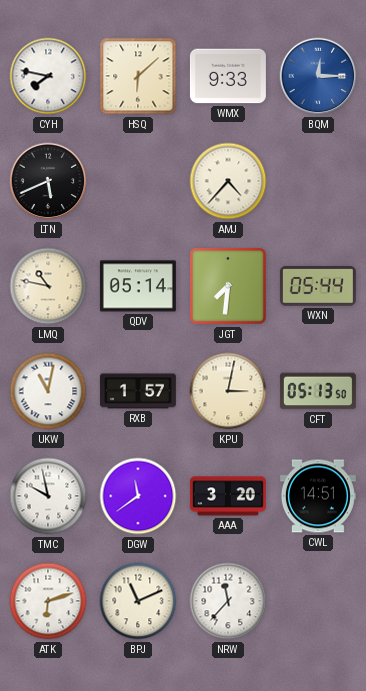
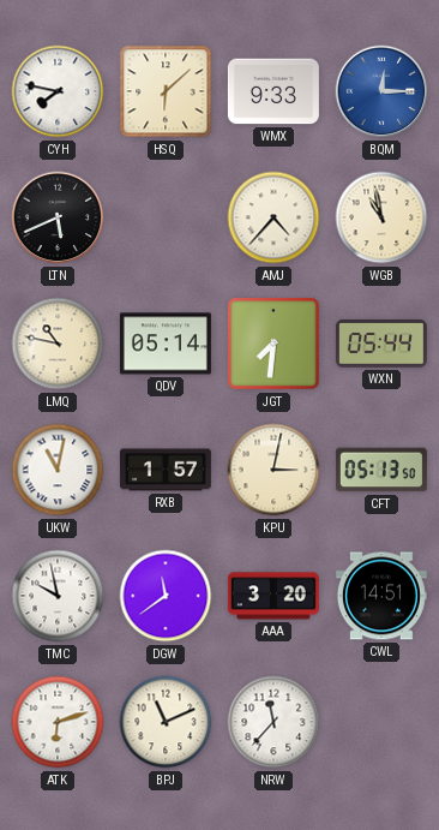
WGB: none -> 10:58 (381, 217)
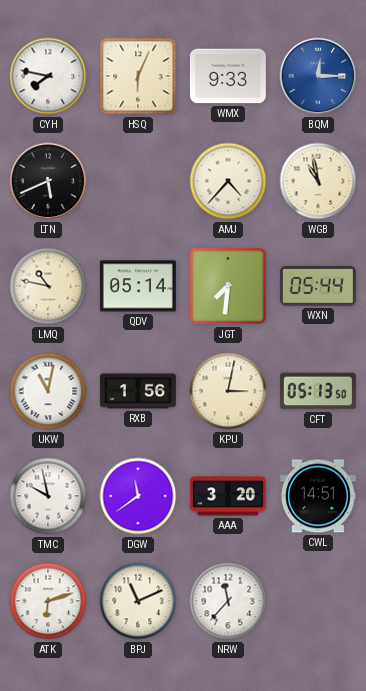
HSQ: 6:08 -> 6:04 (138, 76)
RXB: 1:57 -> 1:56 (138, 391)
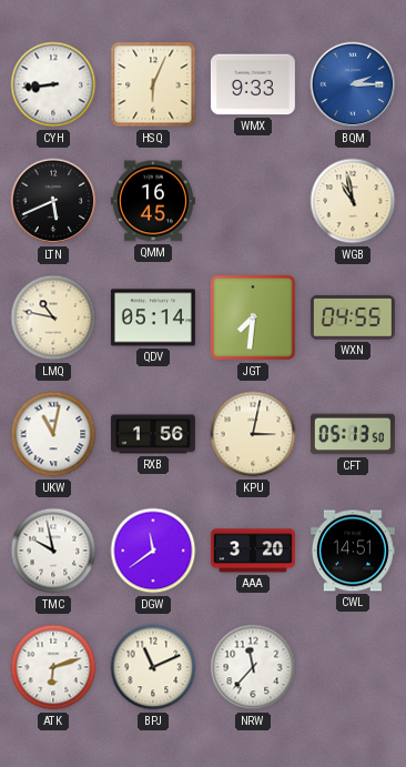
CYH: 7:47 -> 8:44 (53, 84)
BQM: 12:15 -> 2:15 (353, 84)
QMM: none -> 16:45 (153, 201)
AMJ: 4:37 -> none (228, 181)
WXN: 05:44 -> 04:55 (353, 317)
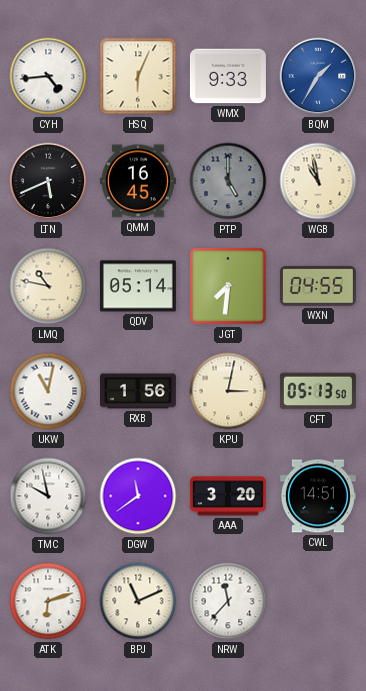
CYH: 8:44 -> 4:44 (48, 76)
BQM: 2:15 -> 1:35 (318, 76)
PTP: none -> 5:00 (228, 181)
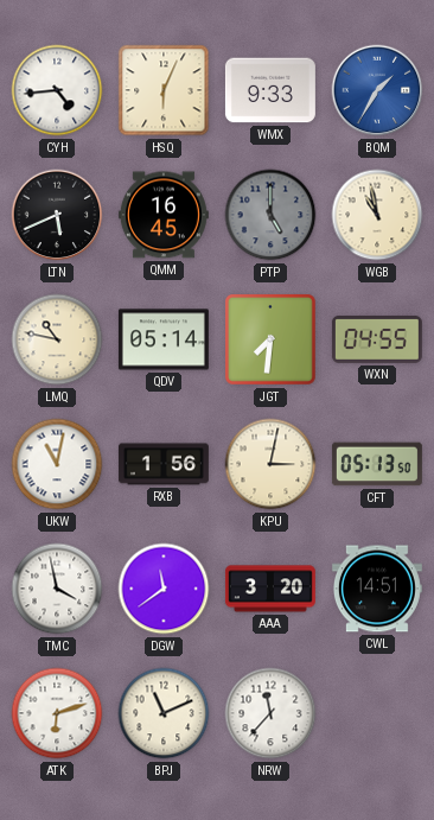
TMC: 9:58 -> 3:58 (57, 589)
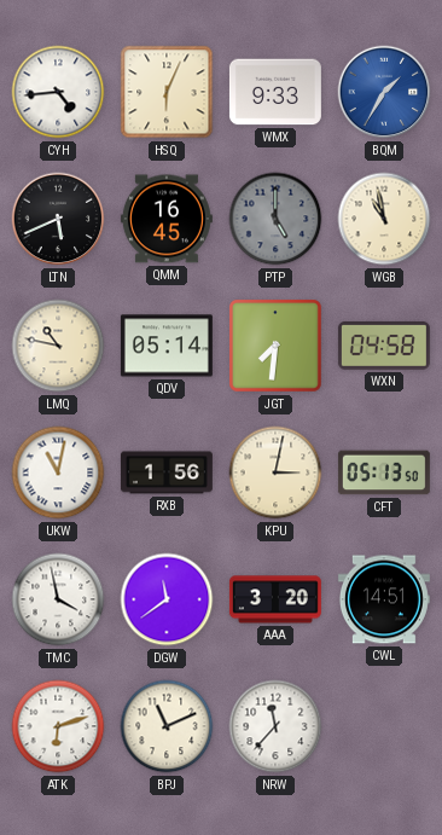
WXN: 04:55 -> 04:58 (384, 346)
